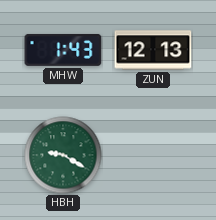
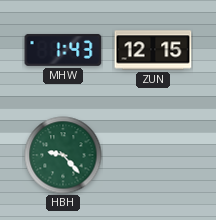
ZUN: 12:13 -> 12:15 (153, 50)
HBH: 9:20 -> 9:23 (63, 155)
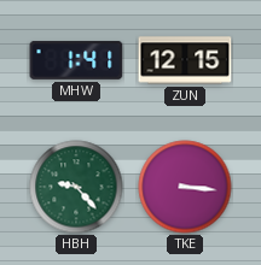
MHW: 1:43 -> 1:41 (76, 60)
TKE: none -> 3:16 (185, 187)
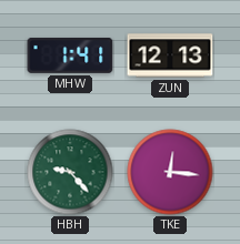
ZUN: 12:15 -> 12:13 (170, 55)
TKE: 3:16 -> 12:16 (170, 172)
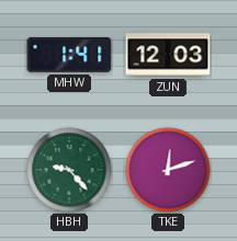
ZUN: 12:13 -> 12:03 (168, 55)
TKE: 12:16 -> 12:12 (168, 170)
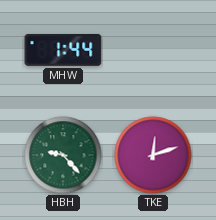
MHW: 1:41 -> 1:44 (63, 50)
ZUN: 12:03 -> none (168, 55)
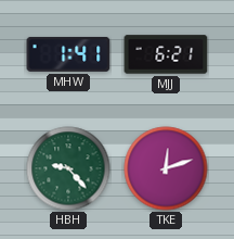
MHW: 1:44 -> 1:41 (68, 54)
MJJ: none -> 6:21 (166, 54)
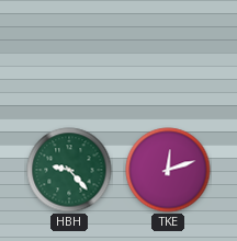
MHW: 1:41 -> none (68, 54)
MJJ: 6:21 -> none (166, 54)
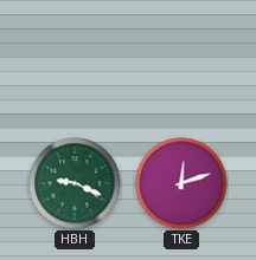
HBH: 9:23 -> 9:19 (75, 183)
